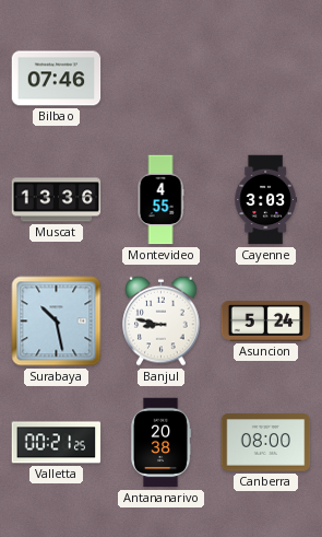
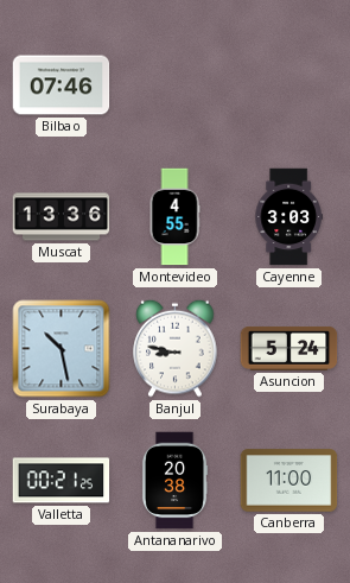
Canberra: 08:00 -> 11:00 (289, 481)
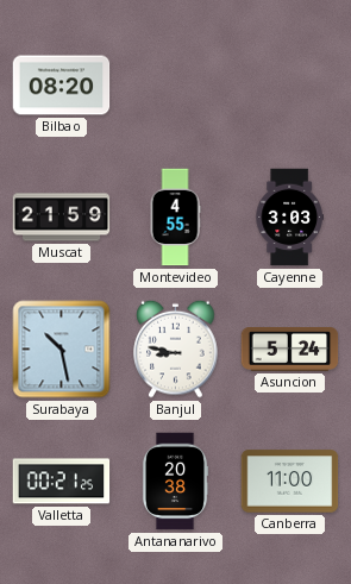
Bilbao: 07:46 -> 08:20 (62, 86)
Muscat: 13:36 -> 21:59 (62, 218)
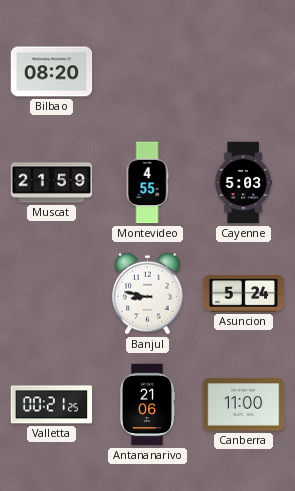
Cayenne: 3:03 -> 5:03 (243, 183)
Surabaya: 10:28 -> none (62, 350)
Antananarivo: 20:38 -> 21:06 (147, 405)
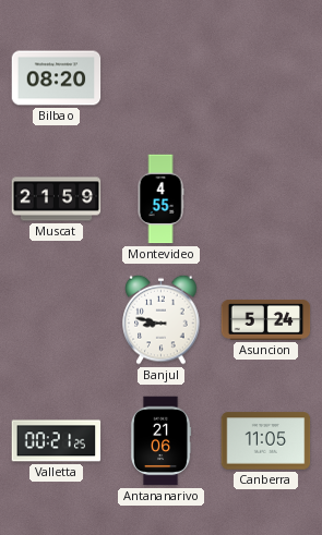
Cayenne: 5:03 -> none (243, 183)
Canberra: 11:00 -> 11:05 (266, 441)
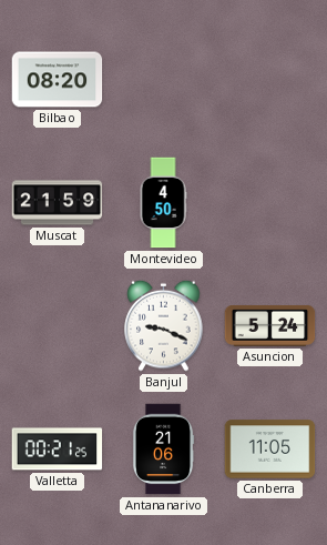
Montevideo: 4:55 -> 4:50 (163, 203)
Banjul: 8:47 -> 9:19 (164, 325)
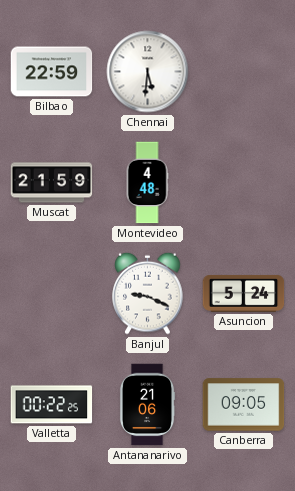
Bilbao: 08:20 -> 22:59 (52, 72)
Chennai: none -> 5:31 (148, 72)
Montevideo: 4:50 -> 4:48 (147, 183)
Valletta: 00:21 -> 00:22 (52, 405)
Canberra: 11:05 -> 09:05 (244, 405)
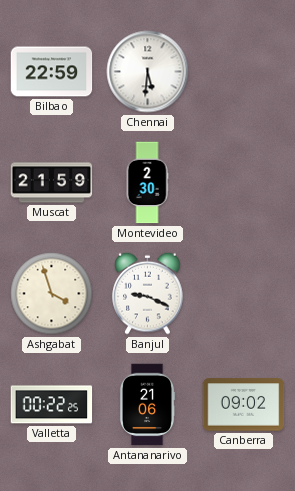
Montevideo: 4:48 -> 2:30 (147, 183)
Ashgabat: none -> 3:57 (52, 294)
Asuncion: 5:24 -> none (244, 293)
Canberra: 09:05 -> 09:02 (244, 405)
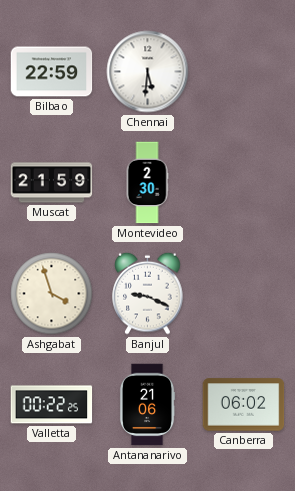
Canberra: 09:02 -> 06:02 (244, 405)
